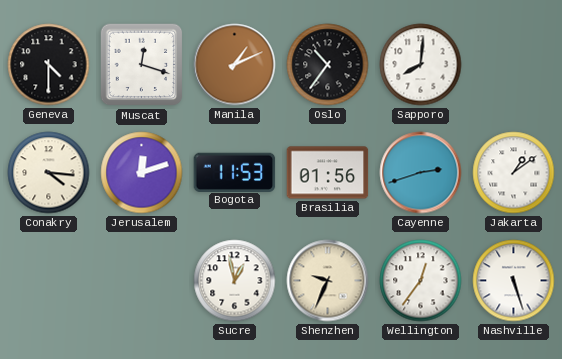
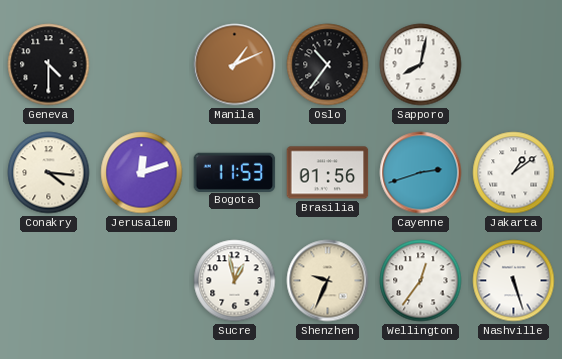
Muscat: 12:18 -> none (142, 65)
Sapporo: 8:01 -> 8:02 (421, 65)
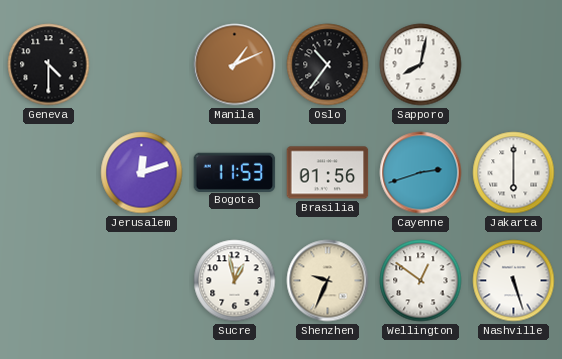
Conakry: 4:16 -> none (49, 173)
Jakarta: 1:09 -> 6:00 (514, 173)
Wellington: 12:36 -> 12:51 (421, 281)
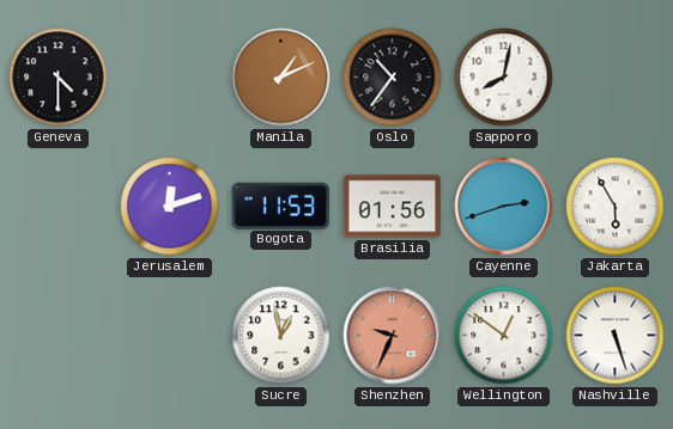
Jakarta: 6:00 -> 5:55 (616, 207)
Shenzhen dial: cream -> salmon (393, 336)
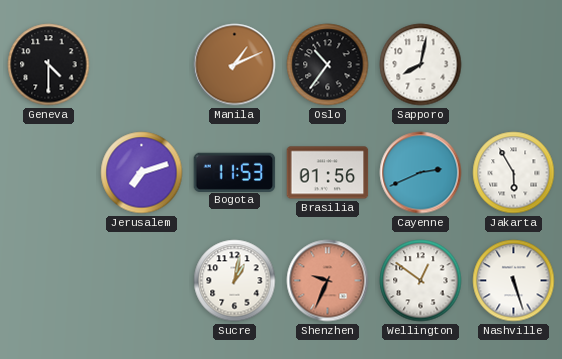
Jerusalem: 12:12 -> 7:12 (142, 173)
Cayenne: 2:42 -> 2:41 (421, 173)
Sucre: 12:58 -> 1:02 (235, 281)
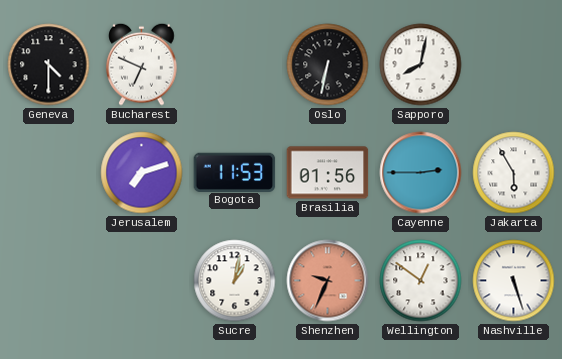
Bucharest: none -> 6:49 (142, 64)
Manila: 1:11 -> none (235, 65)
Oslo: 10:36 -> 6:32 (328, 65)
Cayenne: 2:41 -> 2:45 (421, 173)
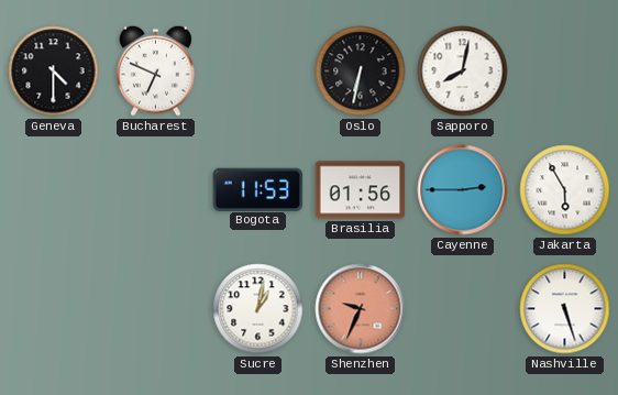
Jerusalem: 7:12 -> none (142, 173)
Wellington: 12:51 -> none (421, 281)
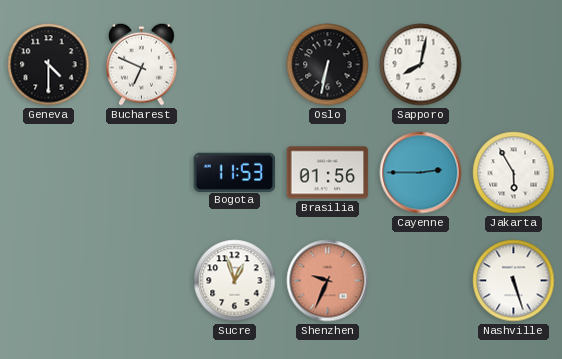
Sucre: 1:02 -> 12:57 (235, 281)
